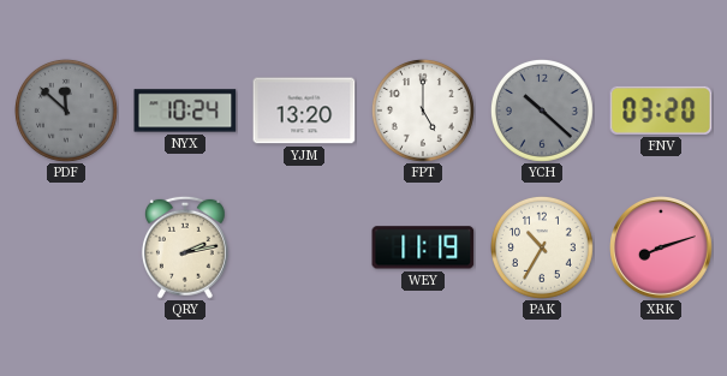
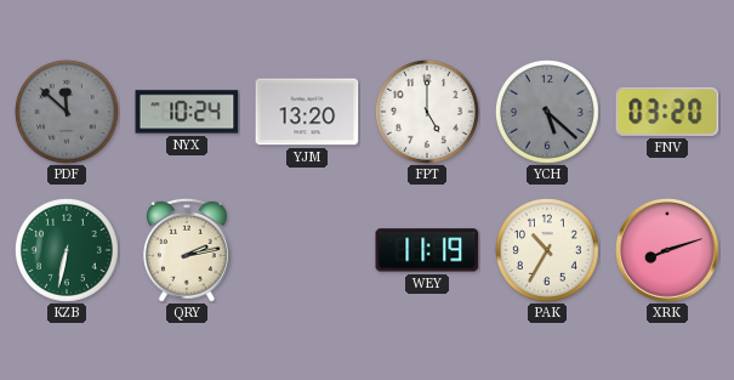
YCH: 10:22 -> 5:22 (547, 112)
KZB: none -> 6:32 (67, 250)
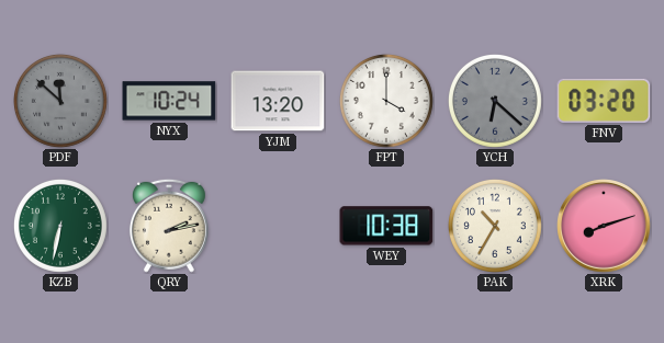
FPT: 5:00 -> 4:00 (386, 101)
YCH: 5:22 -> 6:22 (495, 101)
WEY: 11:19 -> 10:38 (386, 226)
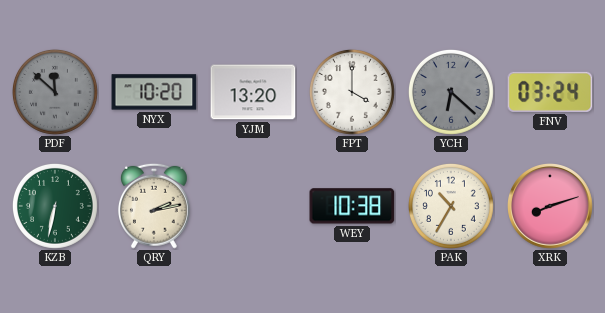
NYX: 10:24 -> 10:20 (154, 92)
FNV: 03:20 -> 03:24 (550, 92)
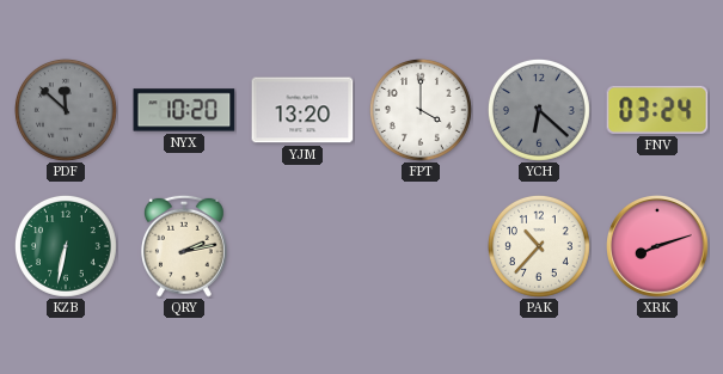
WEY: 10:38 -> none (352, 206)
PAK: 10:35 -> 10:37 (539, 246)
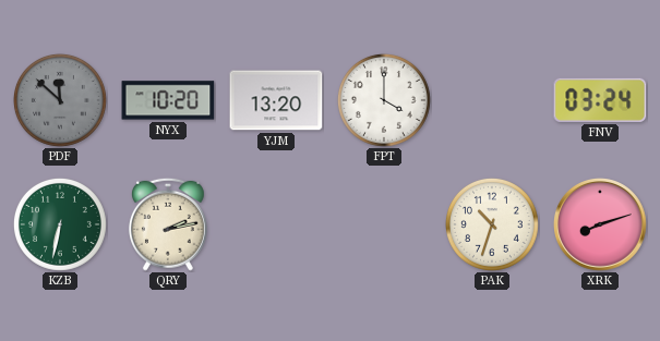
YCH: 6:22 -> none (539, 110)
PAK: 10:37 -> 10:33 (492, 224)
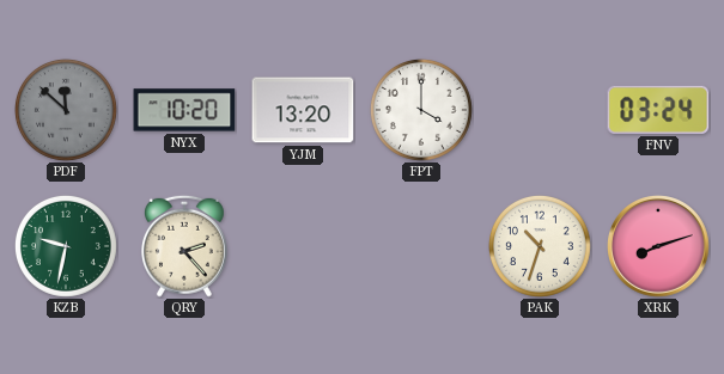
KZB: 6:32 -> 9:32 (66, 246)
QRY: 2:13 -> 2:23 (184, 246)
